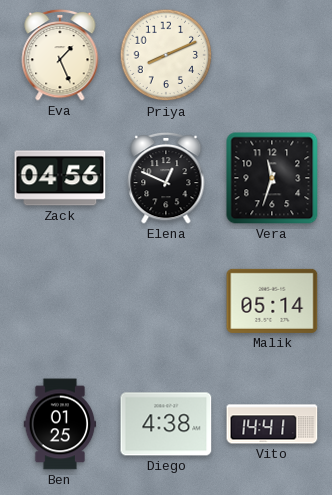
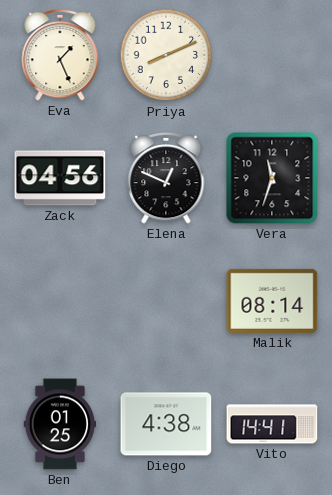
Malik: 05:14 -> 08:14 (272, 301)
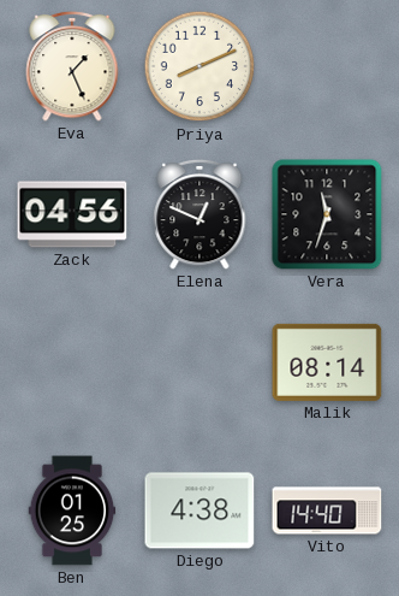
Vito: 14:41 -> 14:40 (327, 511)
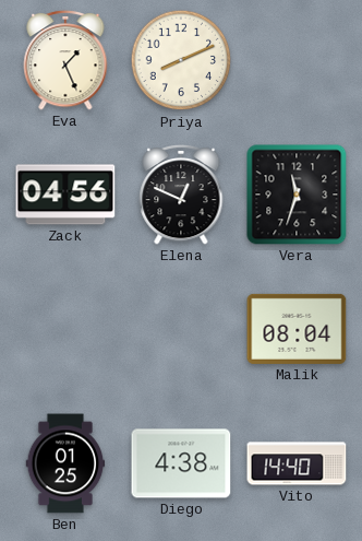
Malik: 08:14 -> 08:04 (297, 329)
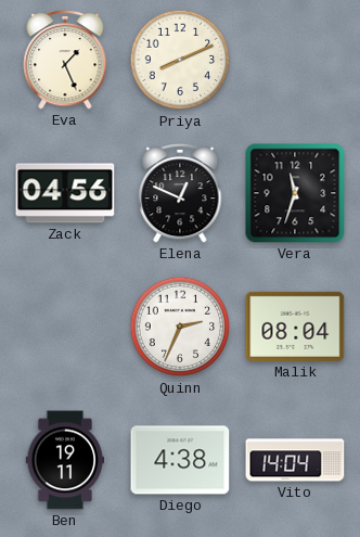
Quinn: none -> 2:34 (180, 327)
Ben: 01:25 -> 19:11 (65, 460)
Vito: 14:40 -> 14:04 (295, 460)
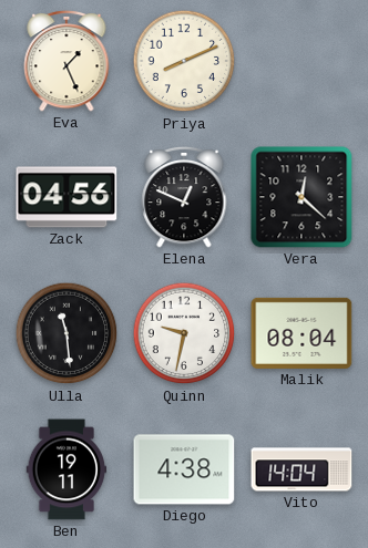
Vera: 11:33 -> 12:22 (301, 197)
Ulla: none -> 11:29 (67, 333)
Quinn: 2:34 -> 9:32 (184, 333)
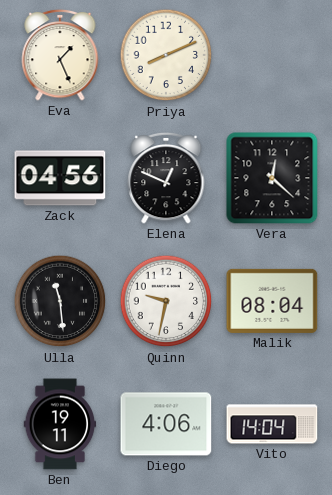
Diego: 4:38 -> 4:06 (166, 424)
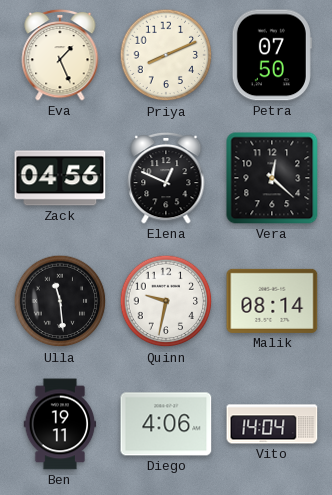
Petra: none -> 07:50 (272, 55)
Malik: 08:04 -> 08:14 (272, 301)
